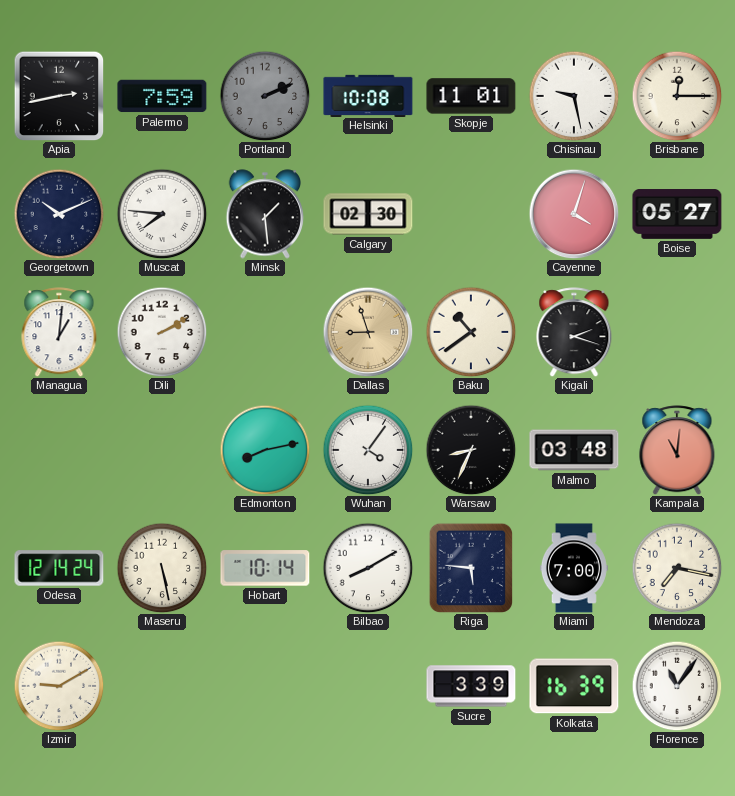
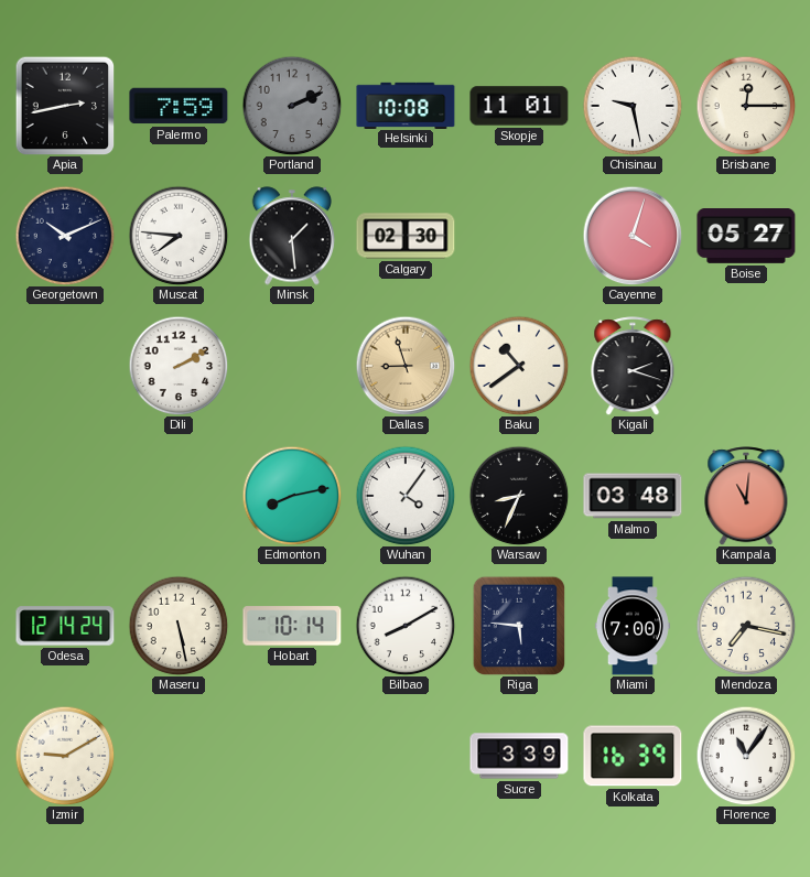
Managua: 1:01 -> none (59, 332)
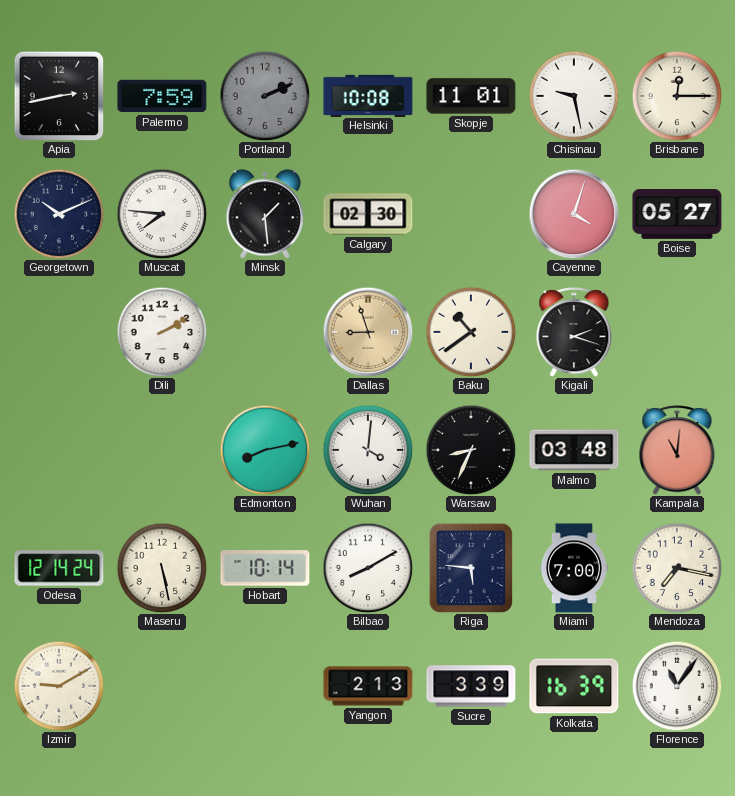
Wuhan: 4:06 -> 4:01 (368, 450)
Yangon: none -> 2:13 (368, 686)
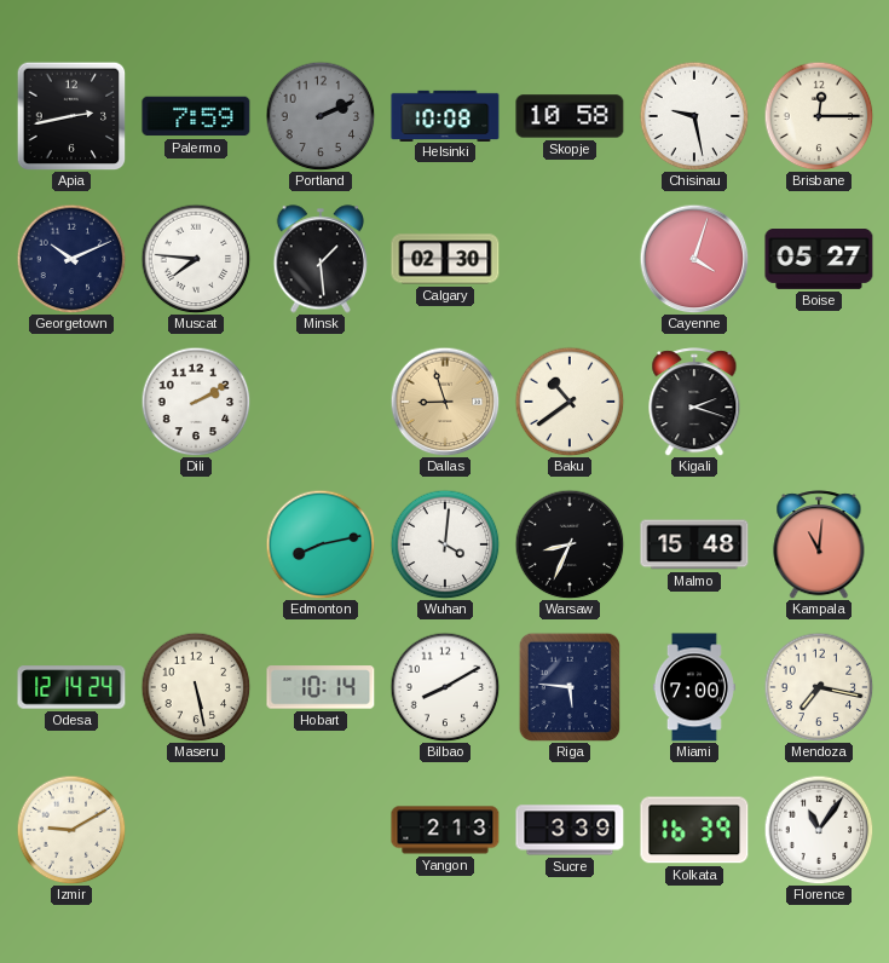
Skopje: 11:01 -> 10:58 (570, 116)
Malmo: 03:48 -> 15:48 (694, 544)
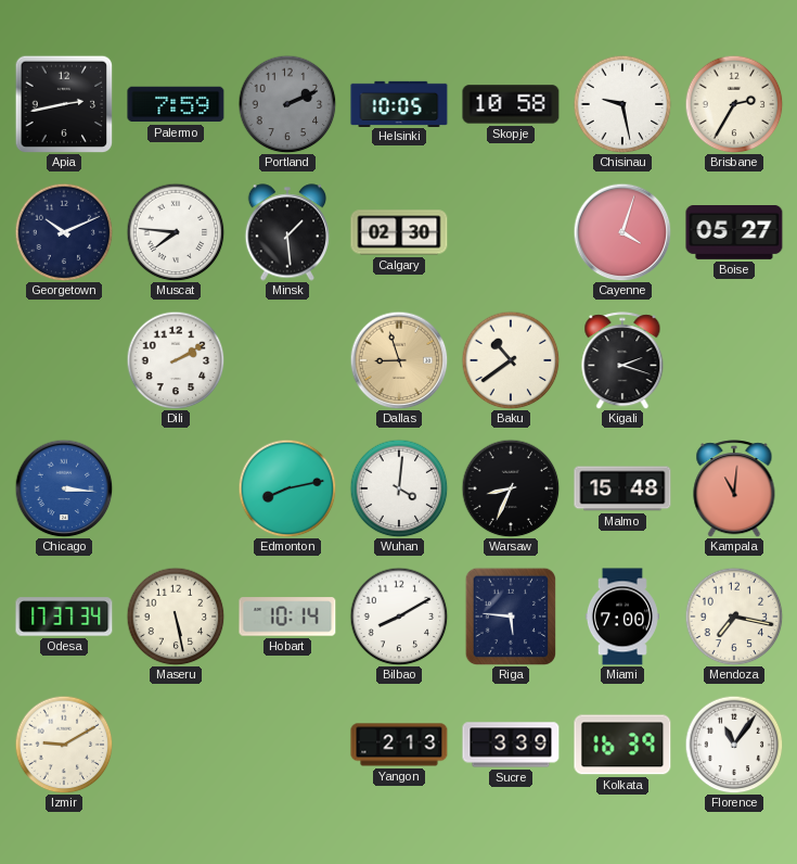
Helsinki: 10:08 -> 10:05 (399, 103)
Brisbane: 12:15 -> 2:35 (734, 104)
Chicago: none -> 3:16 (64, 488)
Odesa: 12:14 -> 17:37 (64, 617)
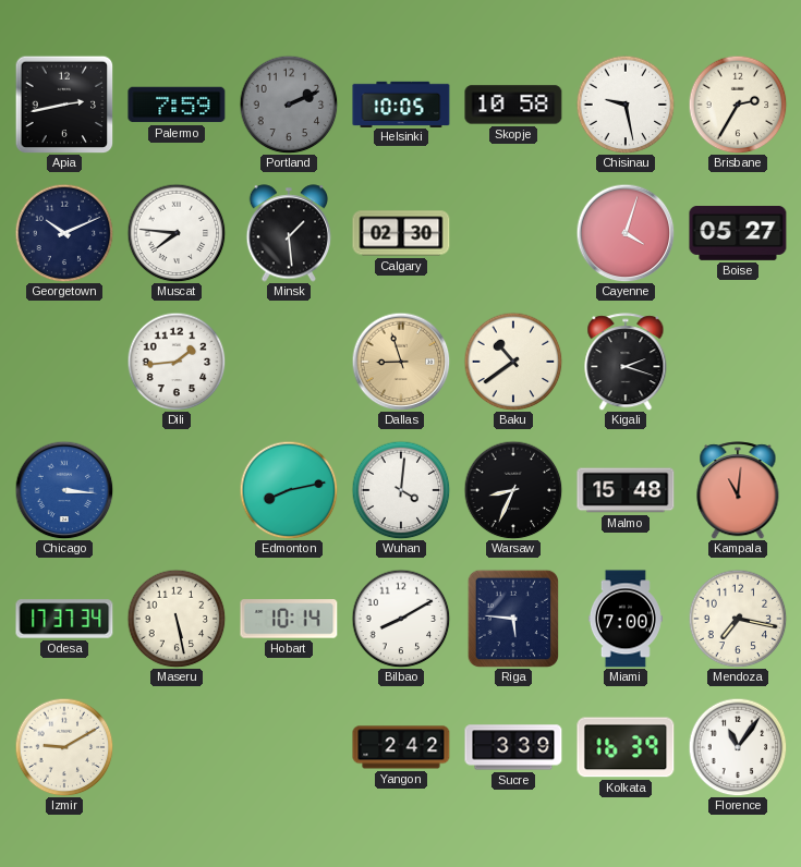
Dili: 2:10 -> 1:44 (177, 362)
Yangon: 2:13 -> 2:42 (401, 747)
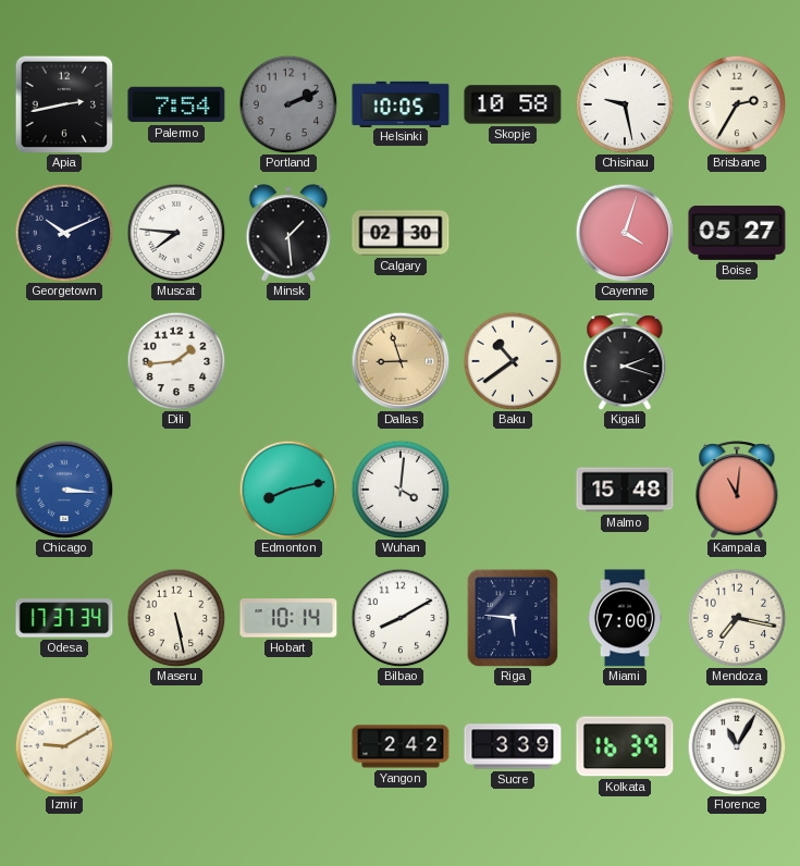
Palermo: 7:59 -> 7:54 (176, 104)
Warsaw: 8:34 -> none (513, 490)
Florence: 11:06 -> 11:05 (737, 746)
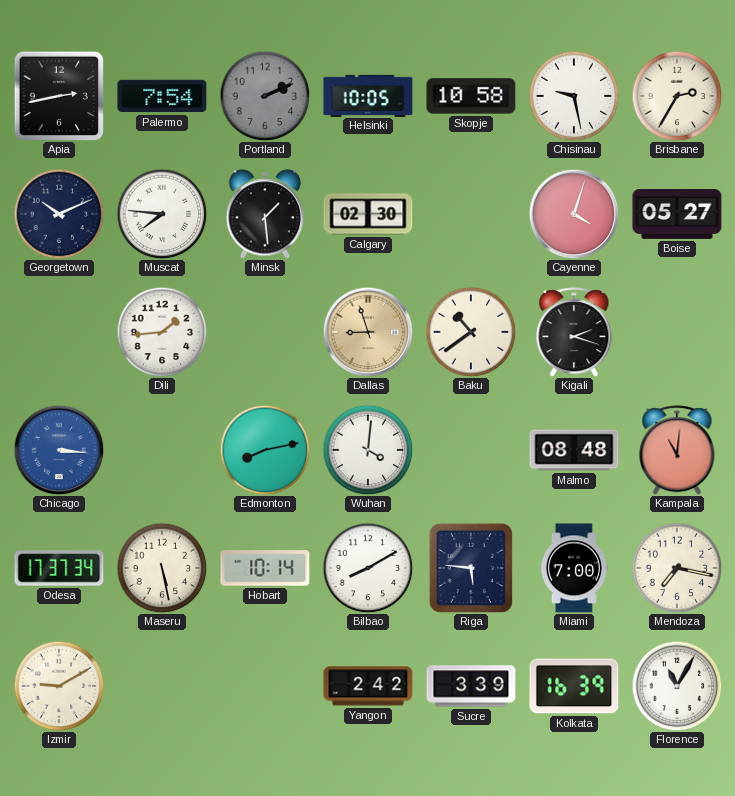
Malmo: 15:48 -> 08:48 (574, 450)
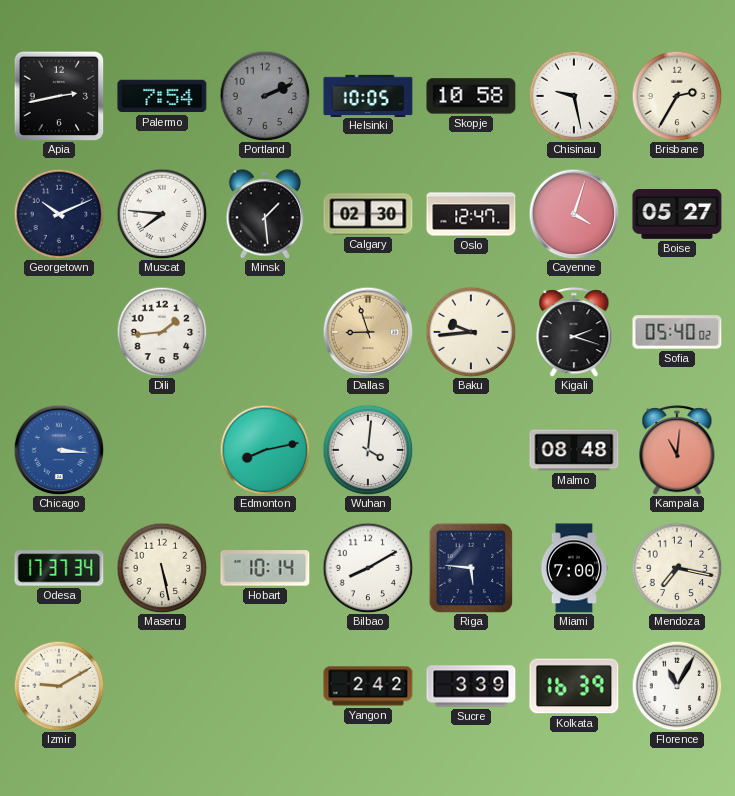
Oslo: none -> 12:47 (471, 214)
Baku: 10:39 -> 9:44 (471, 332)
Sofia: none -> 05:40 (677, 332)
